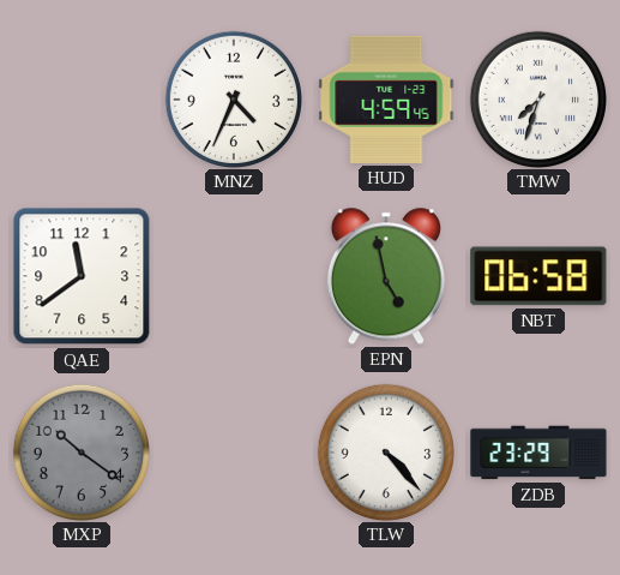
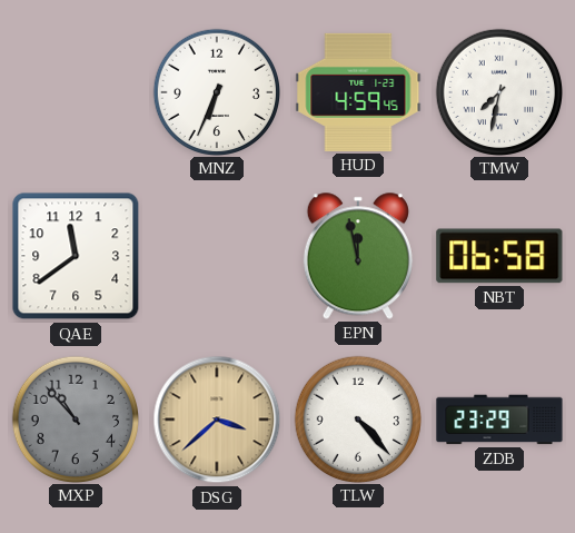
MNZ: 4:34 -> 6:34 (216, 91)
TMW: 7:33 -> 7:32 (498, 91)
EPN: 4:58 -> 11:58 (358, 256)
MXP: 10:21 -> 10:53 (75, 418)
DSG: none -> 3:38 (217, 420)
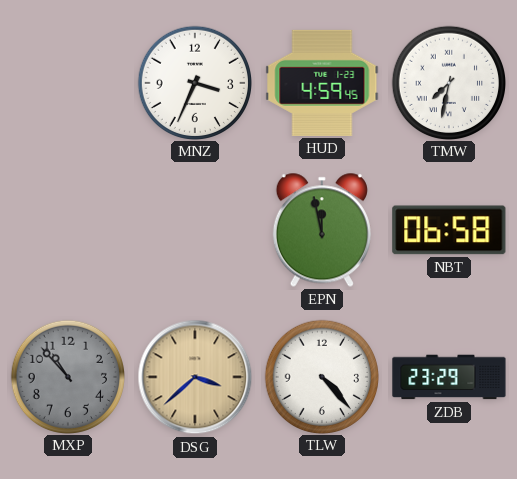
MNZ: 6:34 -> 3:34 (194, 82)
QAE: 11:39 -> none (76, 256)
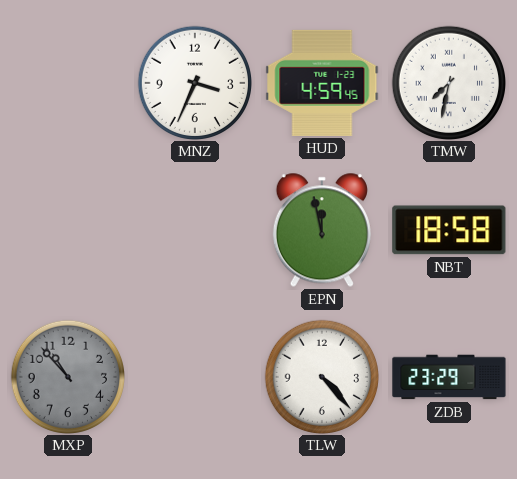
NBT: 06:58 -> 18:58 (449, 230)
DSG: 3:38 -> none (195, 377)
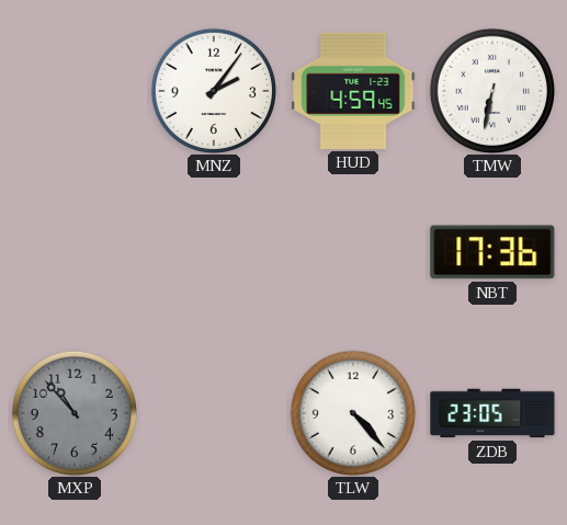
MNZ: 3:34 -> 2:06 (213, 90)
TMW: 7:32 -> 6:32 (491, 90)
EPN: 11:58 -> none (322, 230)
NBT: 18:58 -> 17:36 (492, 252)
ZDB: 23:29 -> 23:05 (492, 413)
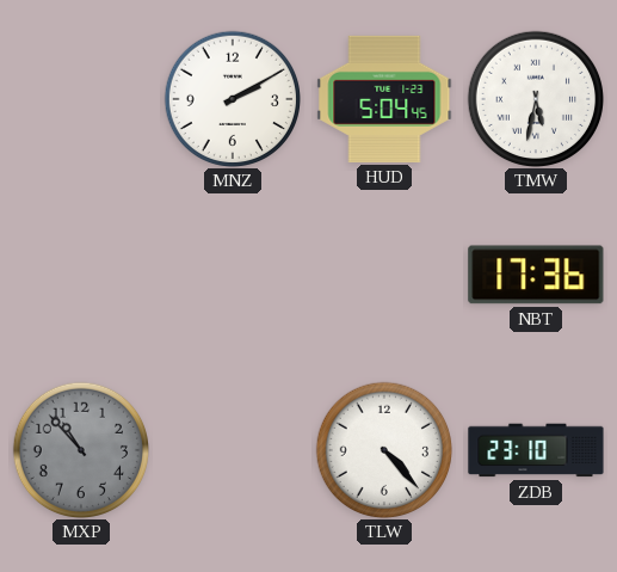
MNZ: 2:06 -> 2:10 (232, 98)
HUD: 4:59 -> 5:04 (384, 99)
TMW: 6:32 -> 5:32 (535, 98)
ZDB: 23:05 -> 23:10 (536, 450)
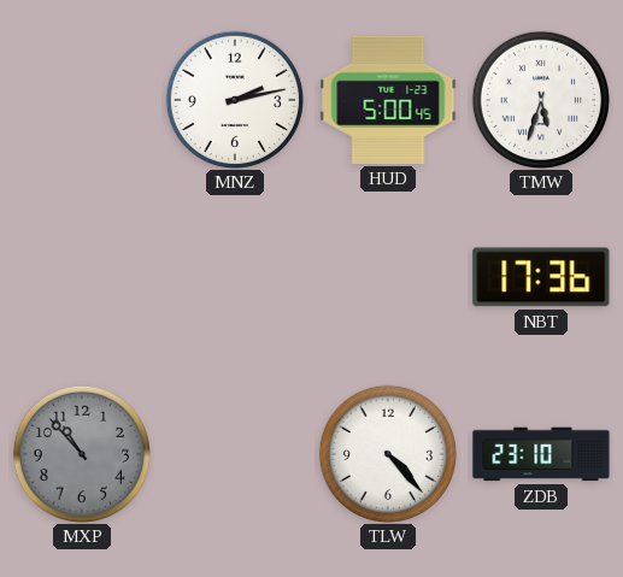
MNZ: 2:10 -> 2:13 (234, 99)
HUD: 5:04 -> 5:00 (388, 100)
TMW: 5:32 -> 5:33 (540, 99)
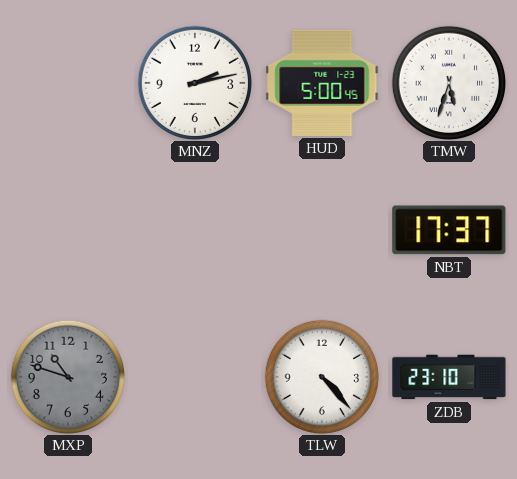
NBT: 17:36 -> 17:37 (449, 230)
MXP: 10:53 -> 10:48 (67, 376)
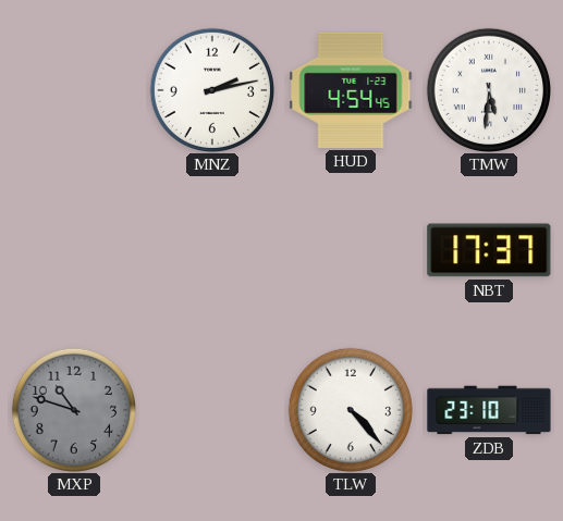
HUD: 5:00 -> 4:54 (351, 90)
TMW: 5:33 -> 5:31 (488, 89)
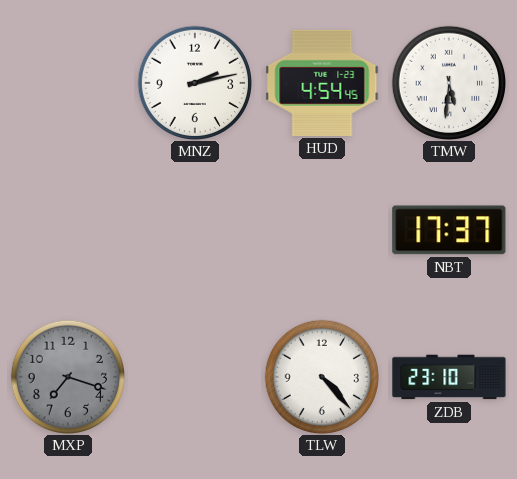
MXP: 10:48 -> 7:18 (67, 376)
